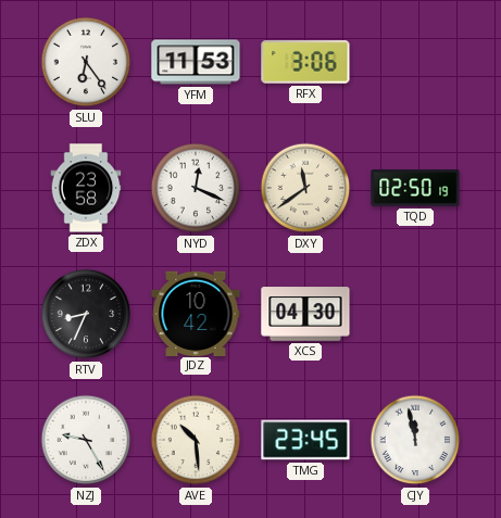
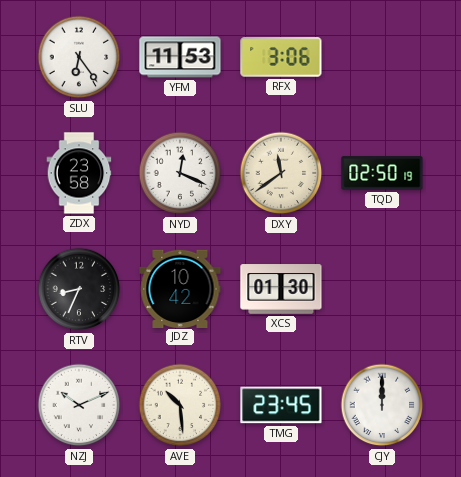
XCS: 04:30 -> 01:30 (281, 289)
NZJ: 9:25 -> 10:11 (79, 405)
CJY: 11:58 -> 12:00 (382, 405)
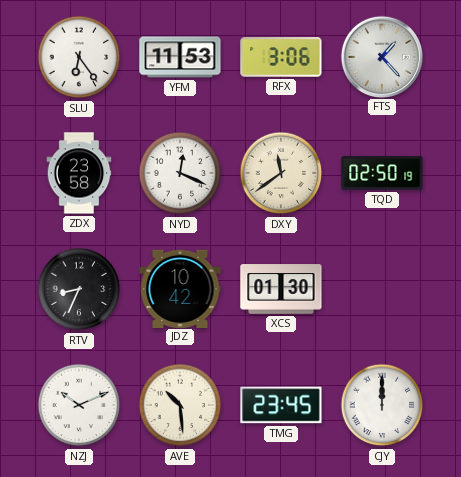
FTS: none -> 1:23 (381, 56)
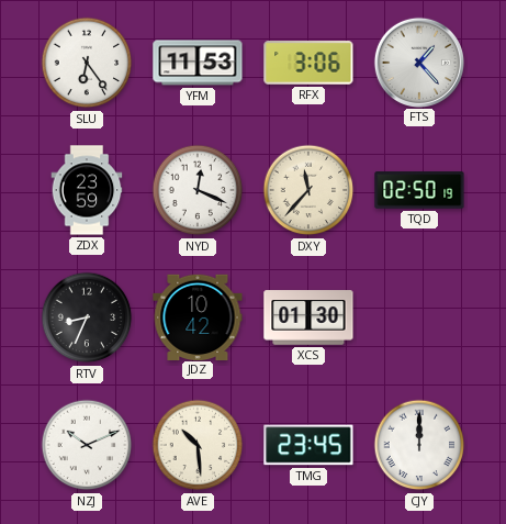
ZDX: 23:58 -> 23:59 (87, 190)
DXY: 11:39 -> 11:37 (308, 190)
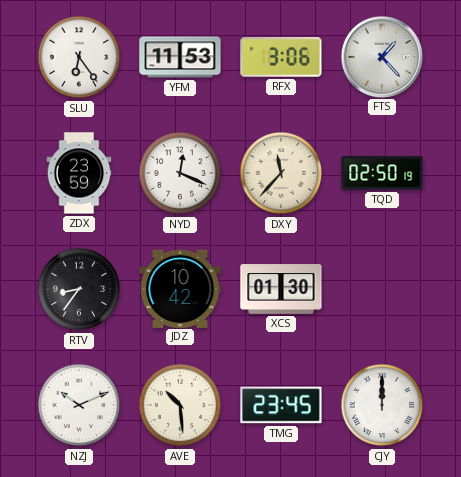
RTV: 8:34 -> 8:36 (79, 289)
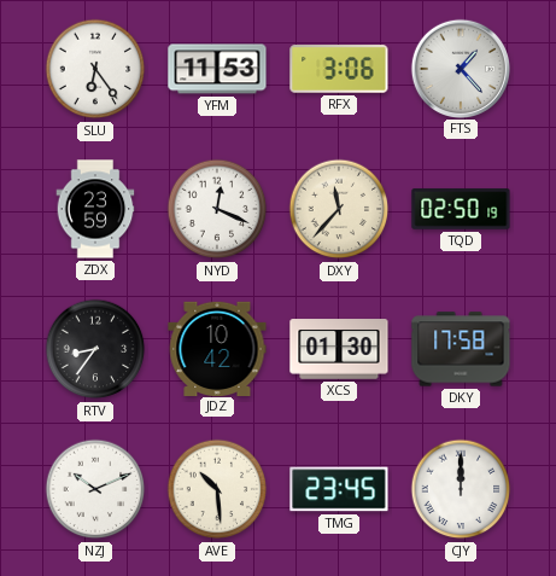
DKY: none -> 17:58 (461, 349)
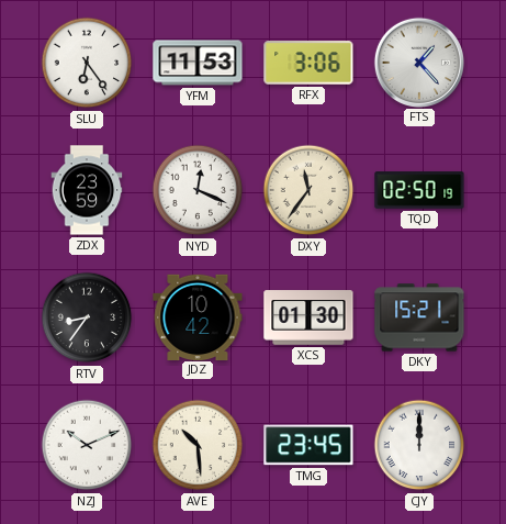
DXY: 11:37 -> 11:36 (308, 190)
DKY: 17:58 -> 15:21 (419, 317)
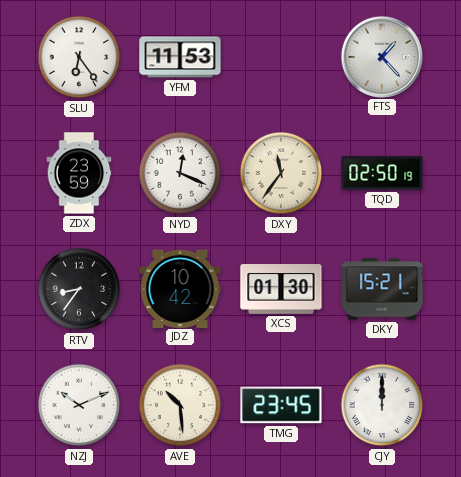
RFX: 3:06 -> none (308, 63)
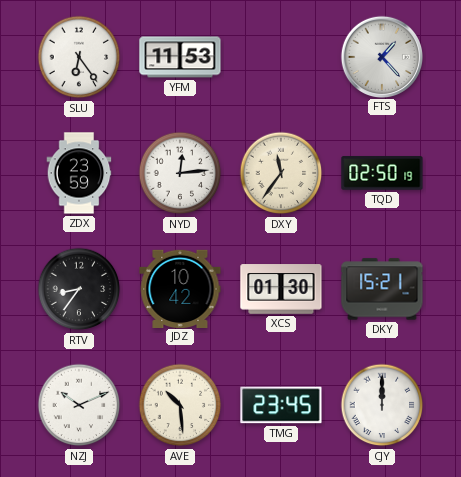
NYD: 12:19 -> 12:14 (180, 173)
